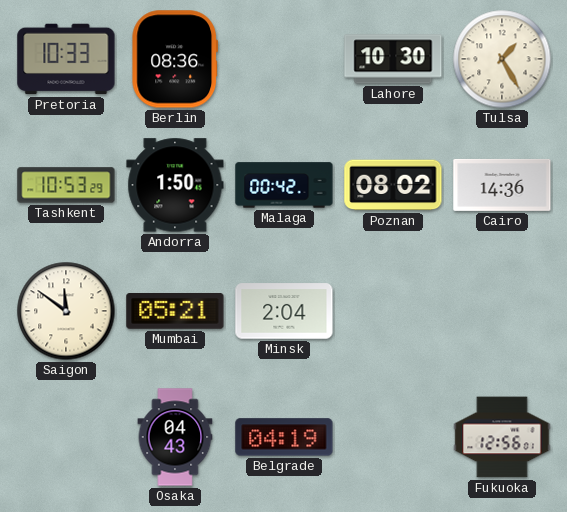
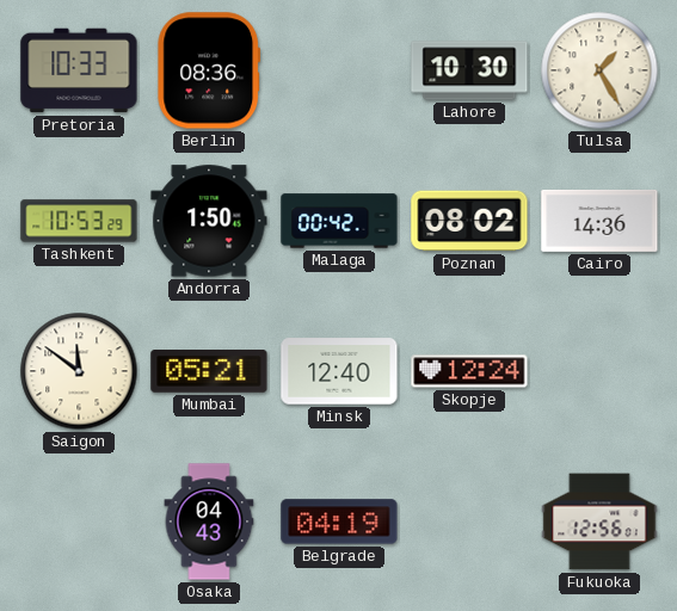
Minsk: 2:04 -> 12:40 (339, 371)
Skopje: none -> 12:24 (469, 371)
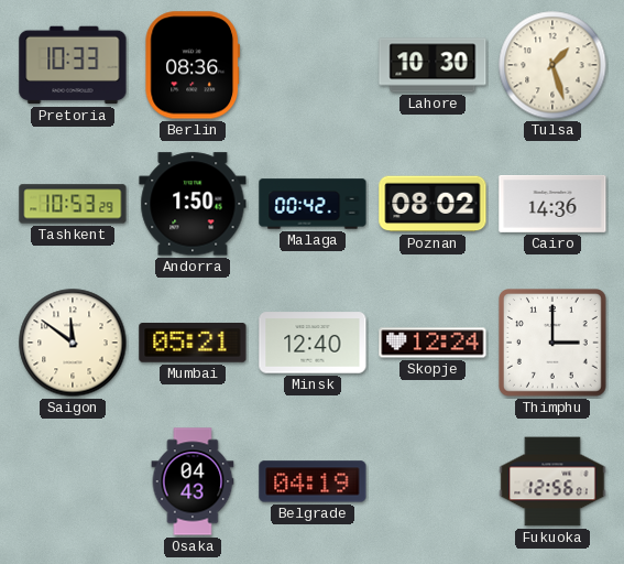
Tulsa: 1:25 -> 1:27 (552, 65)
Thimphu: none -> 3:00 (554, 344)
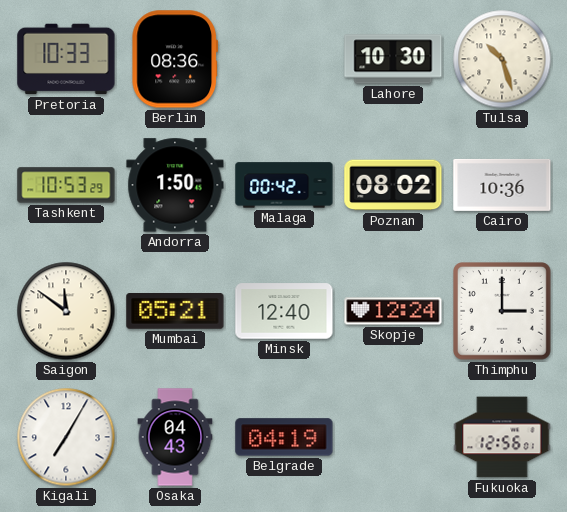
Tulsa: 1:27 -> 10:27 (502, 59)
Cairo: 14:36 -> 10:36 (502, 185)
Kigali: none -> 7:05 (66, 437)
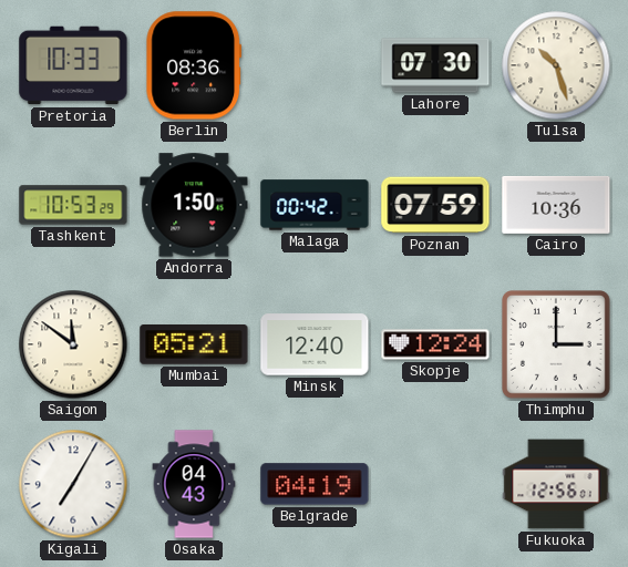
Lahore: 10:30 -> 07:30 (435, 65)
Poznan: 08:02 -> 07:59 (435, 205)
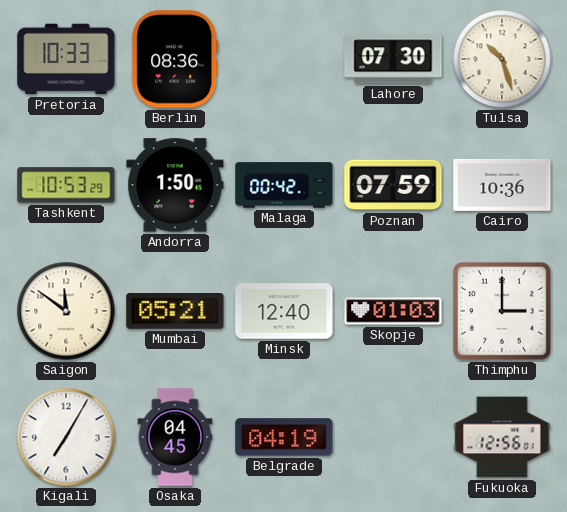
Skopje: 12:24 -> 01:03 (393, 311)
Osaka: 04:43 -> 04:45 (175, 437)
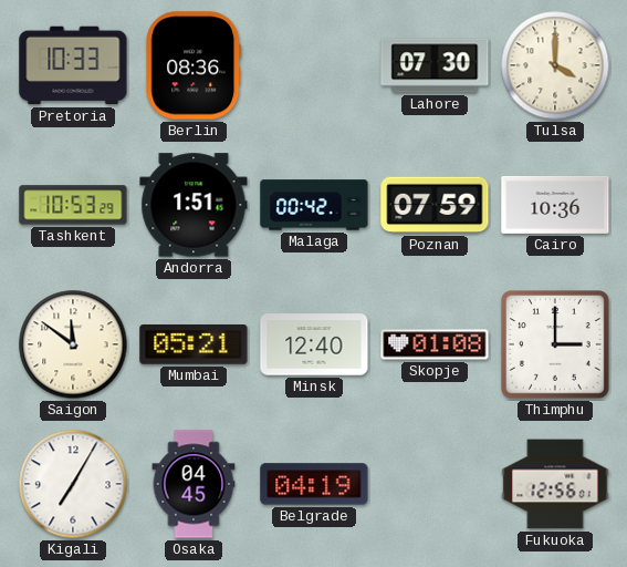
Tulsa: 10:27 -> 4:00 (555, 65)
Andorra: 1:50 -> 1:51 (194, 205)
Skopje: 01:03 -> 01:08 (435, 344)
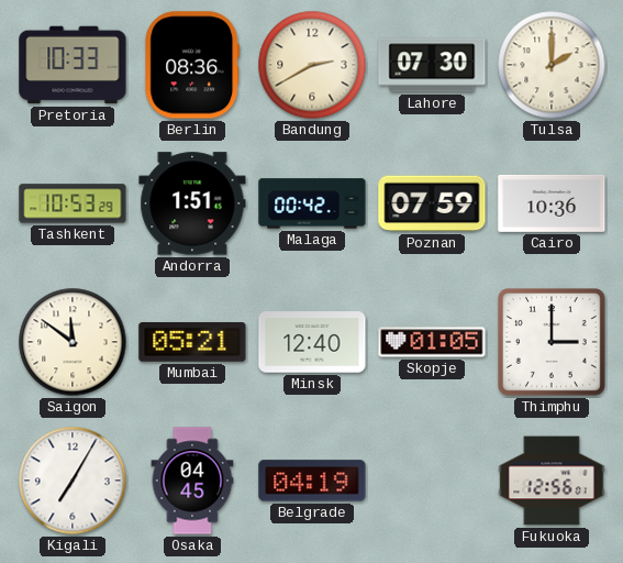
Bandung: none -> 2:40 (312, 65)
Tulsa: 4:00 -> 2:00 (552, 65)
Skopje: 01:08 -> 01:05 (432, 342)
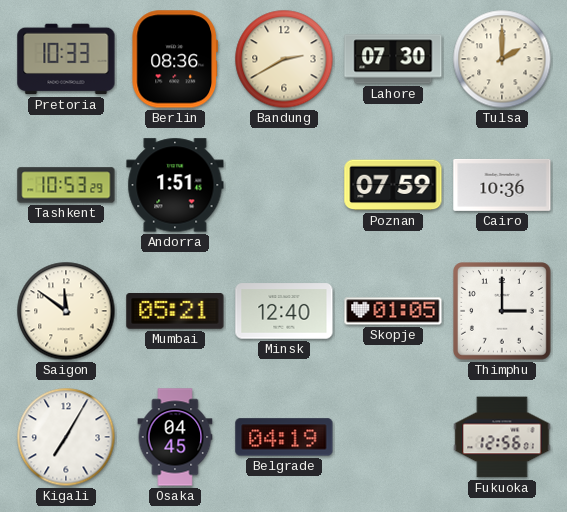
Malaga: 00:42 -> none (312, 203)
